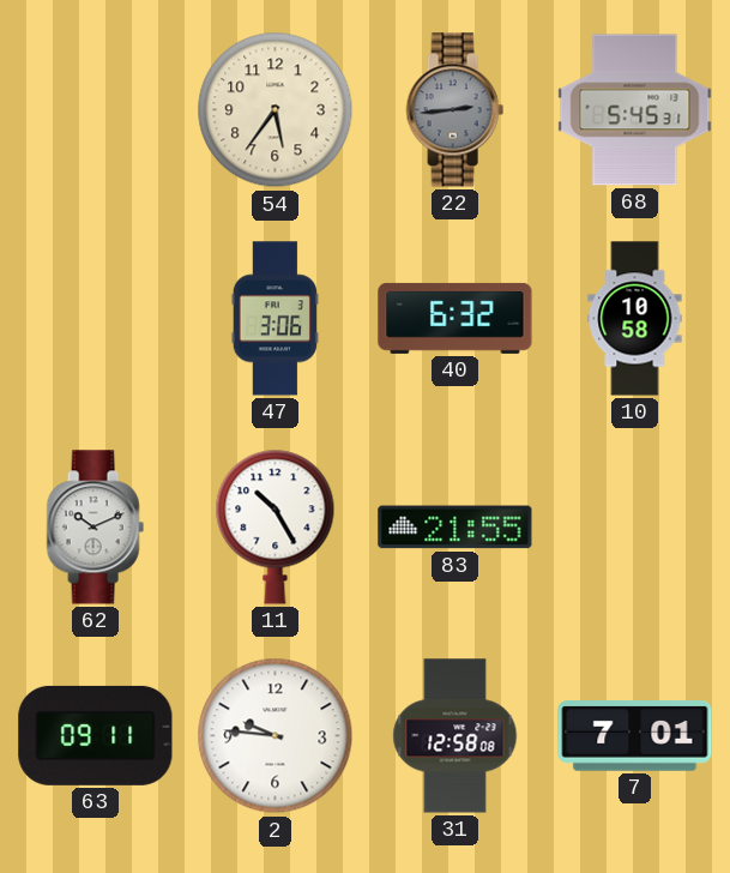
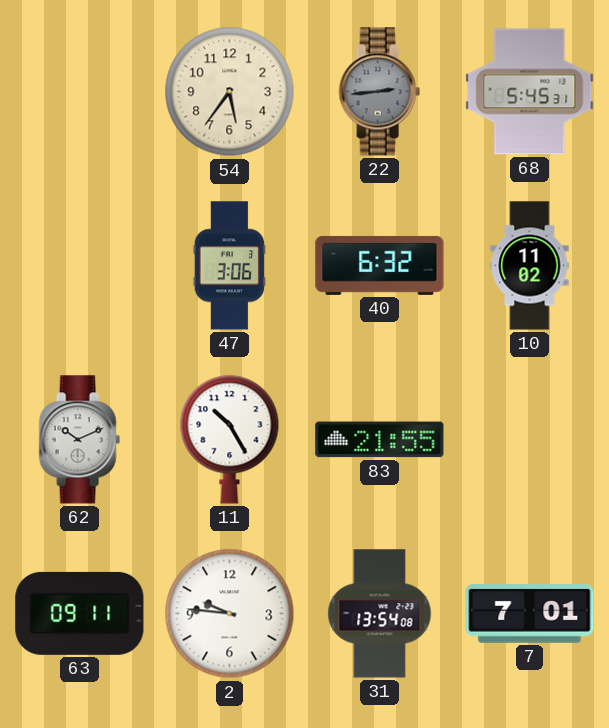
10: 10:58 -> 11:02 (530, 266)
31: 12:58 -> 13:54 (380, 614)
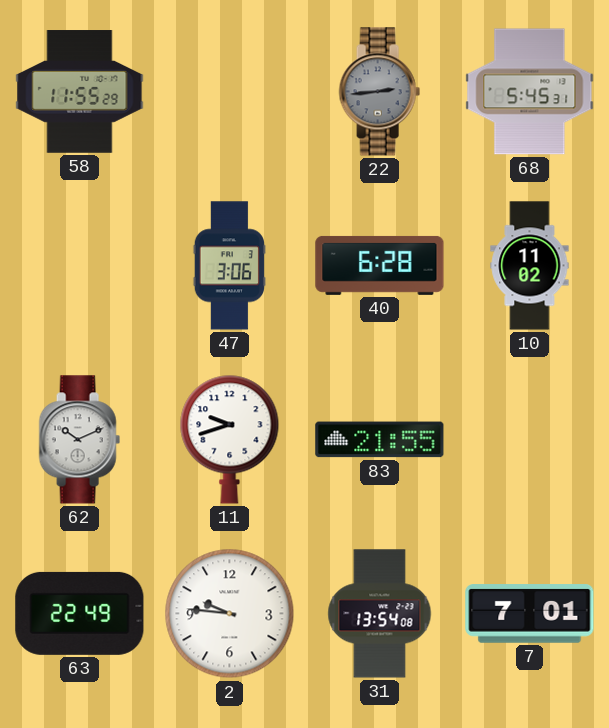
58: none -> 11:55 (80, 92)
54: 5:36 -> none (230, 92)
40: 6:32 -> 6:28 (380, 265)
11: 10:25 -> 9:42 (230, 439)
63: 09:11 -> 22:49 (80, 613)
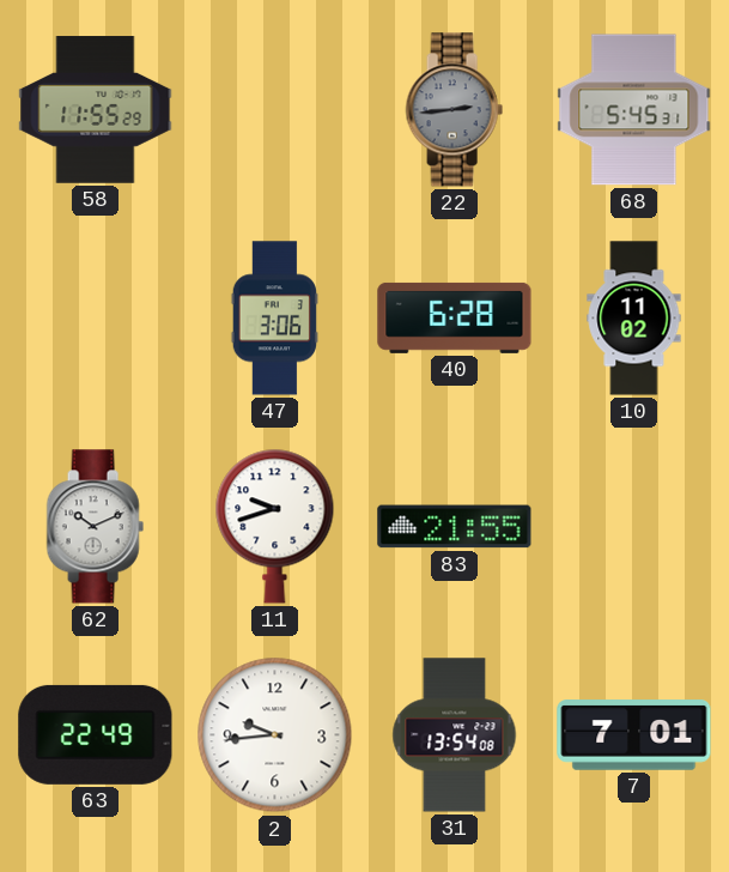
2: 9:46 -> 9:44 (275, 735)
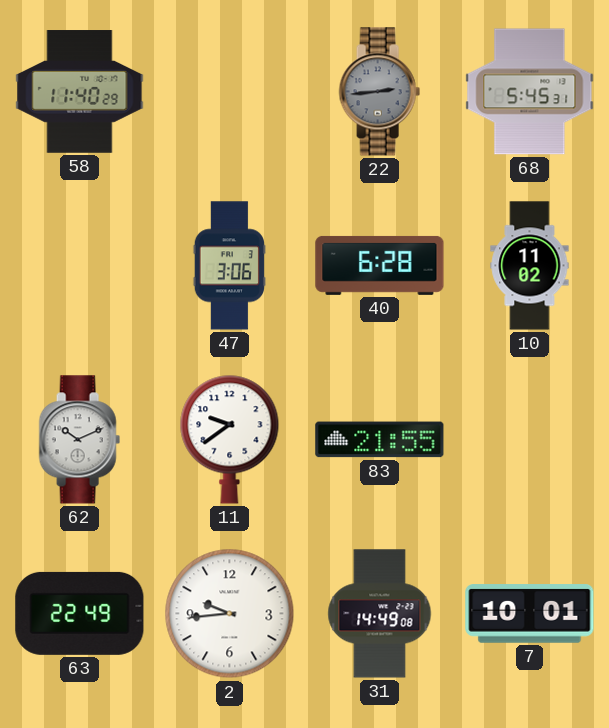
58: 11:55 -> 11:40 (80, 92)
11: 9:42 -> 9:39 (230, 439)
31: 13:54 -> 14:49 (380, 614)
7: 7:01 -> 10:01 (530, 614)
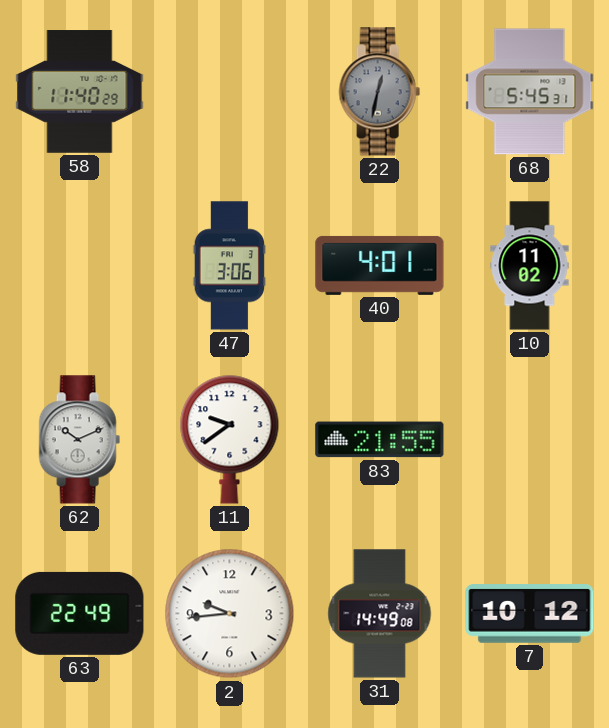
22: 2:44 -> 12:32 (379, 92)
40: 6:28 -> 4:01 (380, 265)
7: 10:01 -> 10:12 (530, 614)
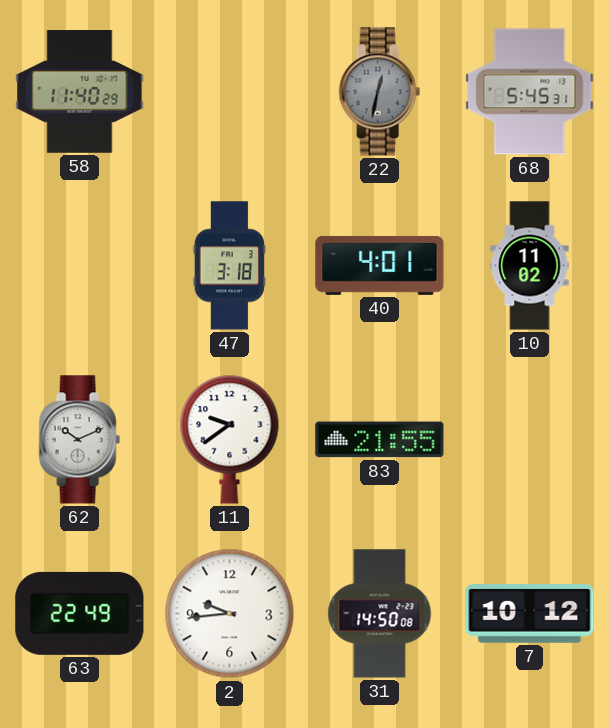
47: 3:06 -> 3:18 (229, 266)
31: 14:49 -> 14:50 (380, 614)
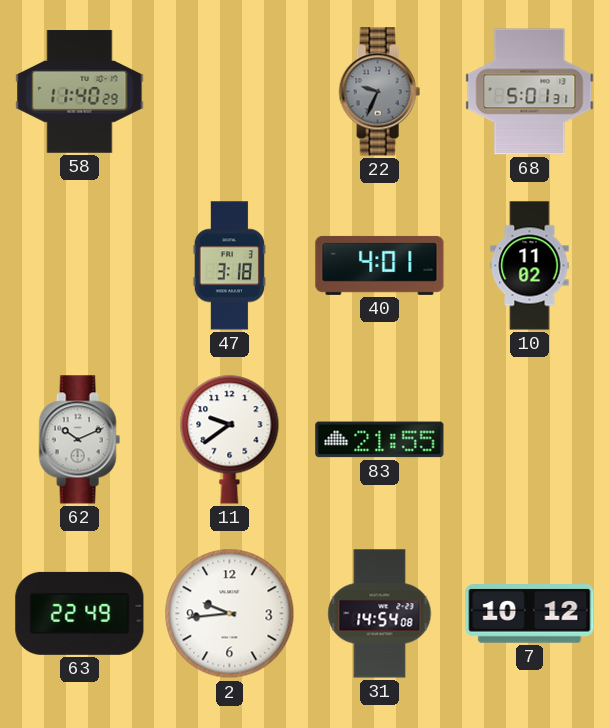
22: 12:32 -> 9:34 (379, 92)
68: 5:45 -> 5:01 (530, 92)
31: 14:50 -> 14:54 (380, 614)
